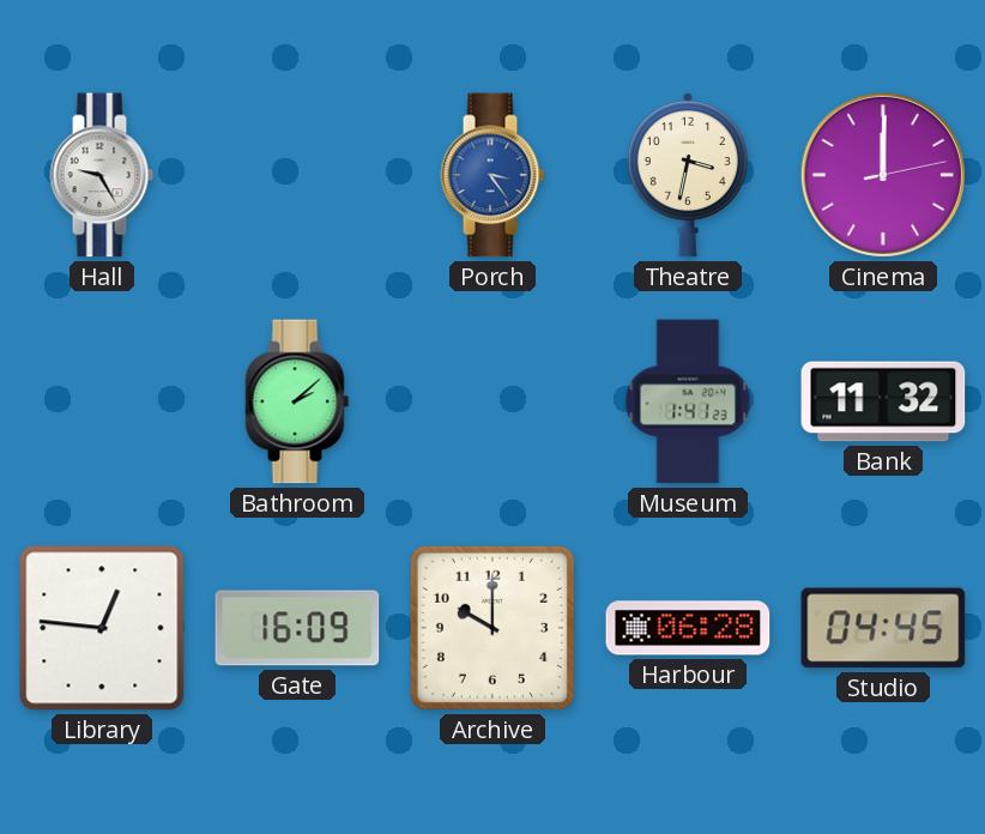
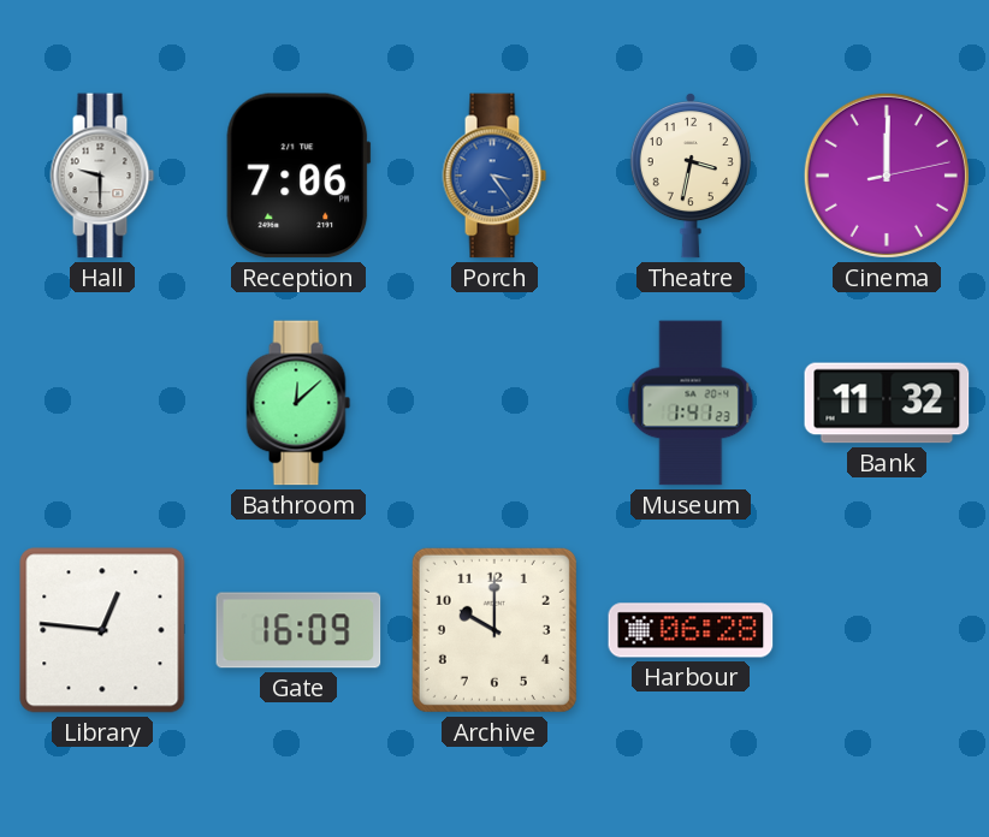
Hall: 9:25 -> 9:30 (102, 176)
Reception: none -> 7:06 (298, 176)
Bathroom: 2:08 -> 12:08 (298, 403)
Studio: 04:45 -> none (883, 628)
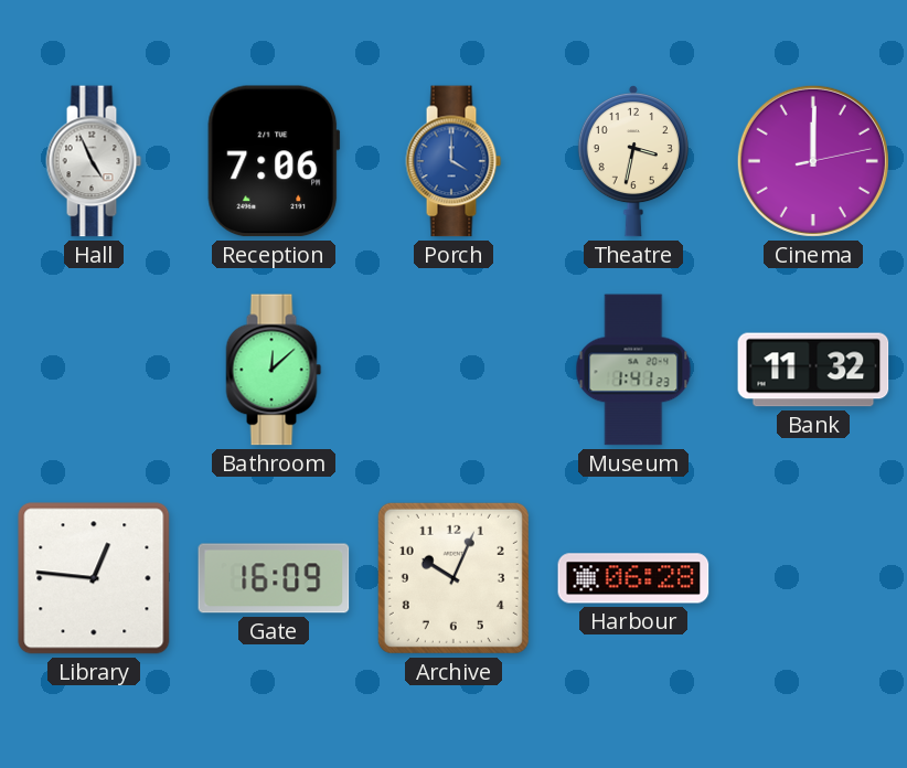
Hall: 9:30 -> 4:56 (94, 161)
Porch: 3:24 -> 4:00 (453, 161)
Archive: 10:00 -> 10:04 (453, 578)
